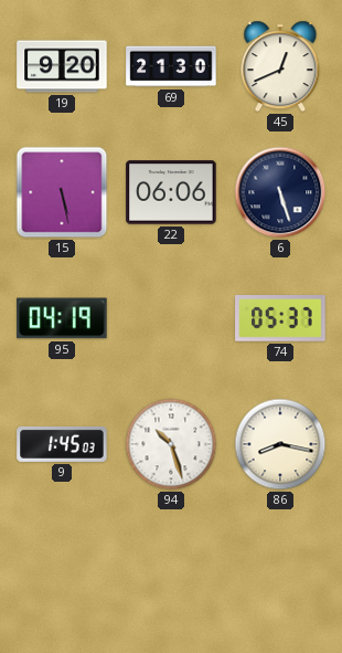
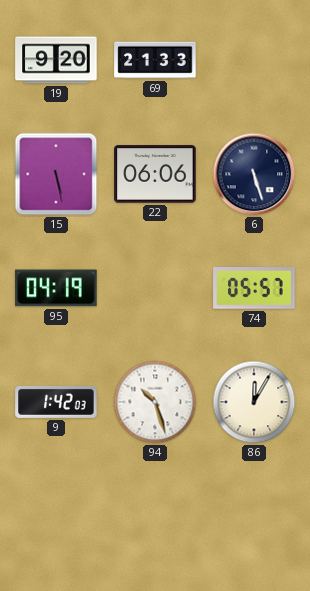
69: 21:30 -> 21:33 (155, 60)
45: 12:41 -> none (280, 66)
74: 05:37 -> 05:57 (254, 289)
9: 1:45 -> 1:42 (56, 402)
86: 8:17 -> 12:05 (254, 402)
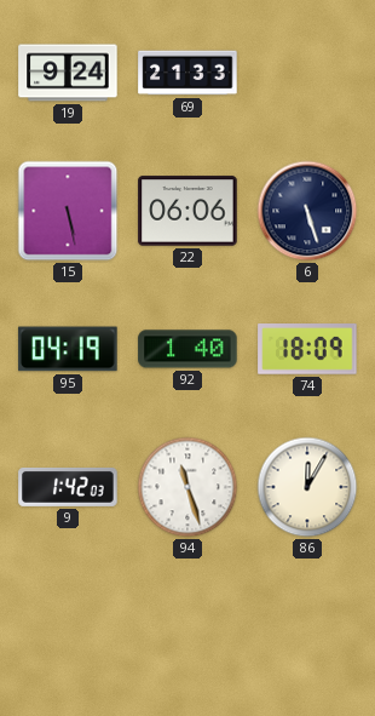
19: 9:20 -> 9:24 (68, 73)
92: none -> 1:40 (187, 349)
74: 05:57 -> 18:09 (307, 350)
94: 10:27 -> 11:27 (187, 487)
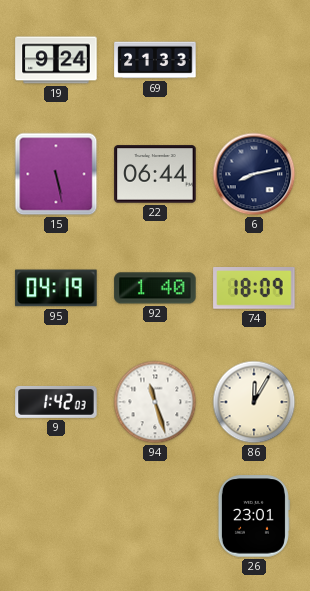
22: 06:06 -> 06:44 (155, 174)
6: 5:27 -> 8:13 (254, 174)
26: none -> 23:01 (253, 516)
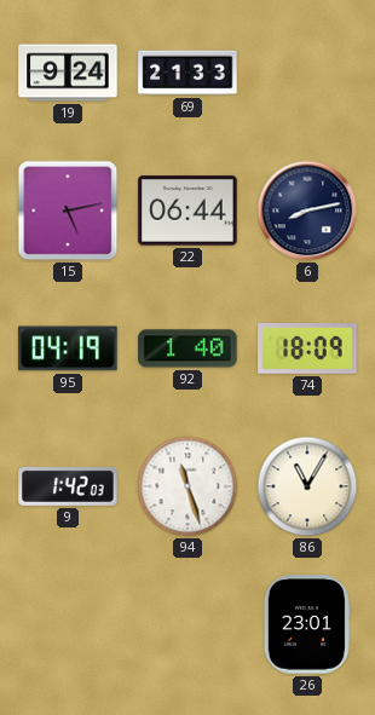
15: 5:28 -> 5:13 (68, 211)
86: 12:05 -> 11:05 (307, 486)
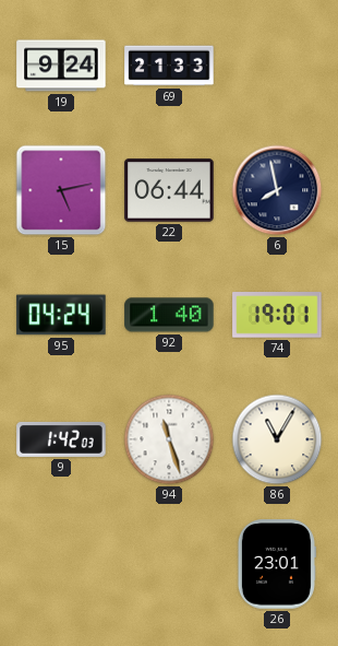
6: 8:13 -> 7:58 (277, 190)
95: 04:19 -> 04:24 (61, 315)
74: 18:09 -> 19:01 (277, 316)
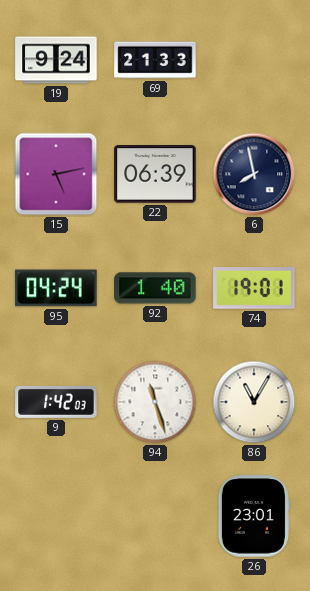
22: 06:44 -> 06:39 (155, 174)
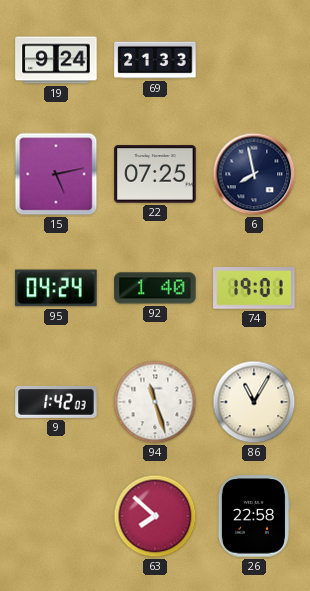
22: 06:39 -> 07:25 (155, 174)
63: none -> 7:52 (155, 516)
26: 23:01 -> 22:58 (253, 516)
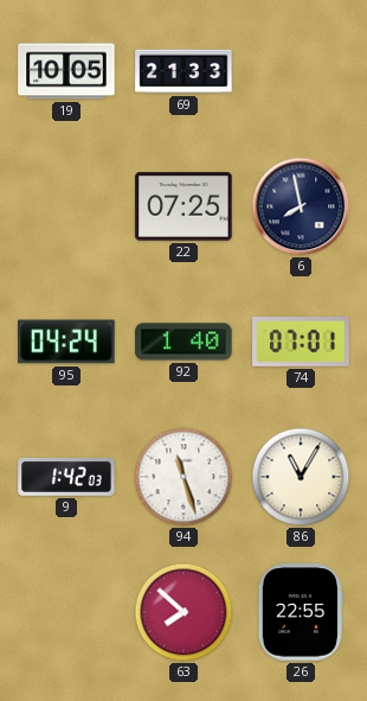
19: 9:24 -> 10:05 (66, 71)
15: 5:13 -> none (56, 174)
74: 19:01 -> 07:01 (301, 343)
26: 22:58 -> 22:55 (300, 612)
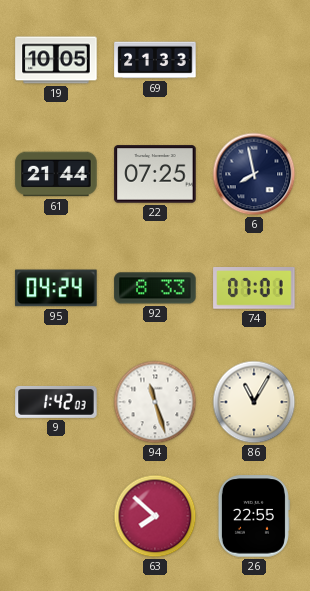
61: none -> 21:44 (56, 174)
92: 1:40 -> 8:33 (155, 288)
